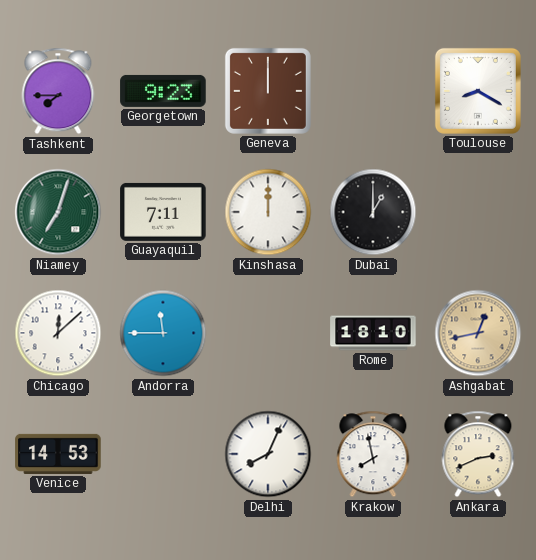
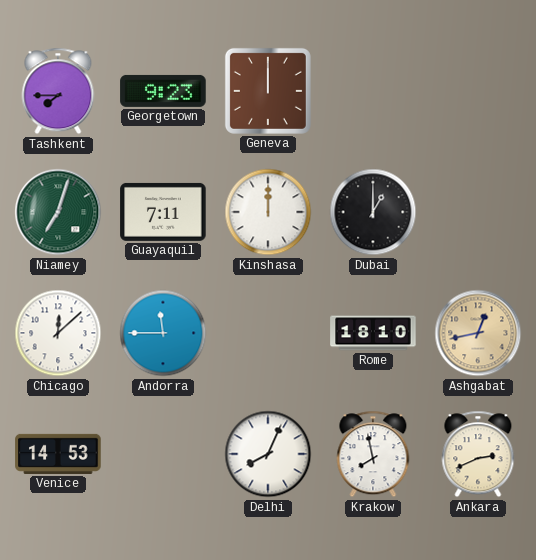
Toulouse: 8:20 -> none (478, 91)
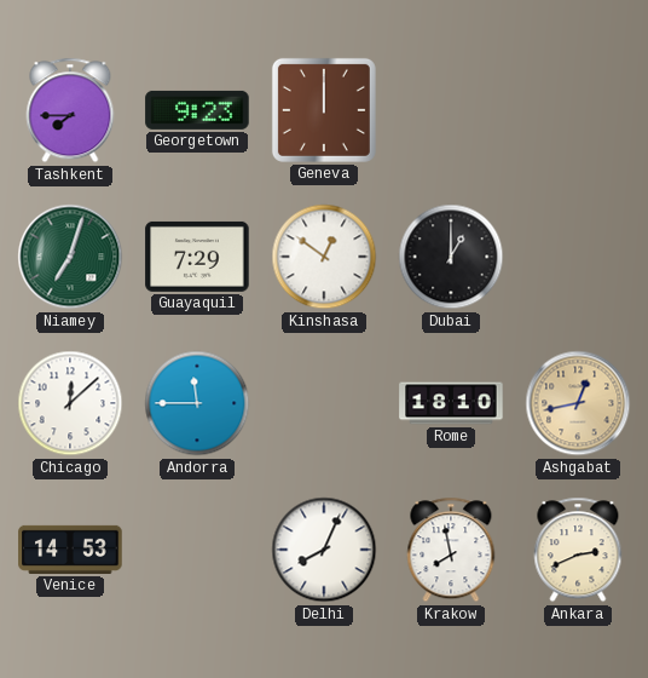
Guayaquil: 7:11 -> 7:29 (197, 257)
Kinshasa: 12:00 -> 12:51 (324, 257)
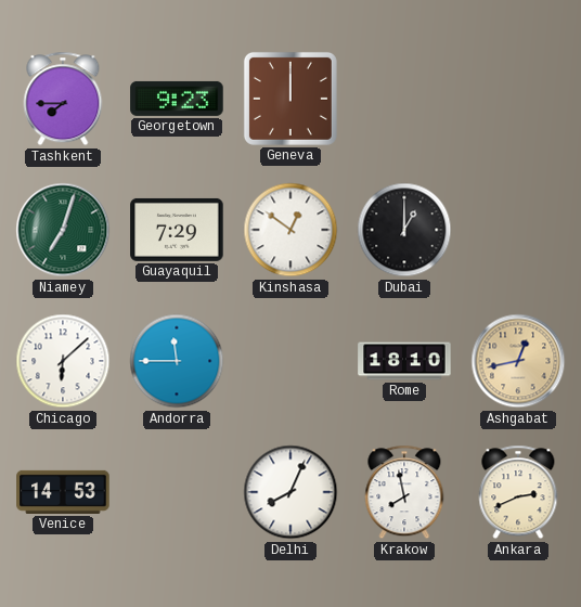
Chicago: 12:08 -> 6:08 (63, 361)
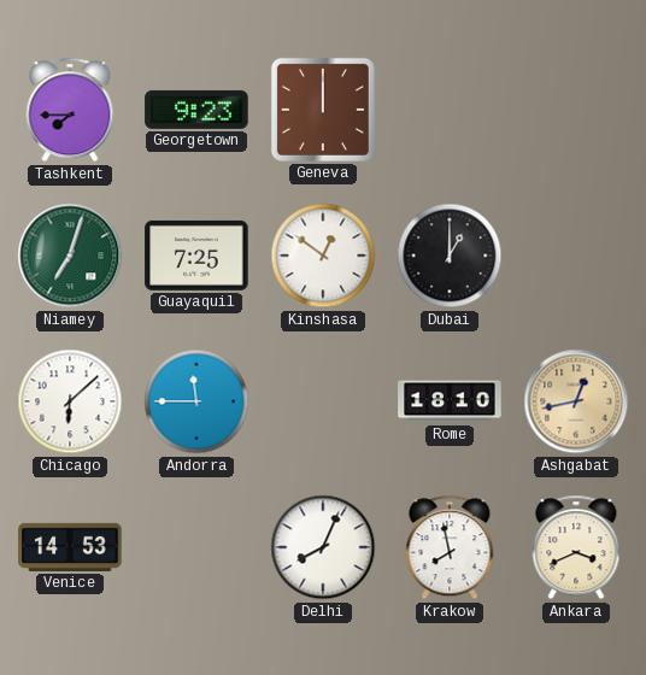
Guayaquil: 7:29 -> 7:25 (196, 256)
Ankara: 2:41 -> 3:41 (576, 547)
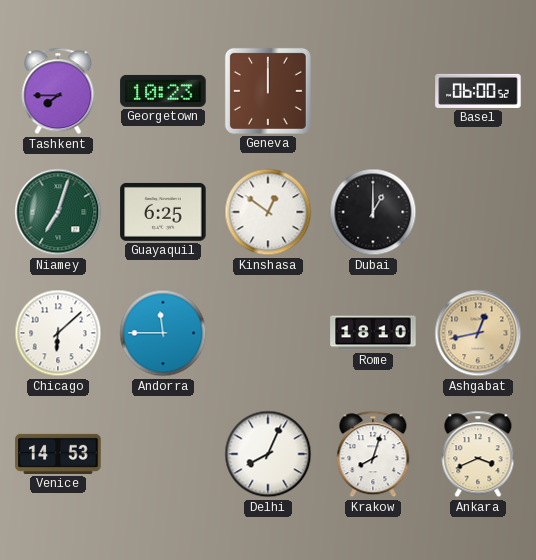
Georgetown: 9:23 -> 10:23 (163, 91)
Basel: none -> 06:00 (478, 91)
Guayaquil: 7:25 -> 6:25 (163, 212)
Krakow: 7:58 -> 8:03 (373, 454)
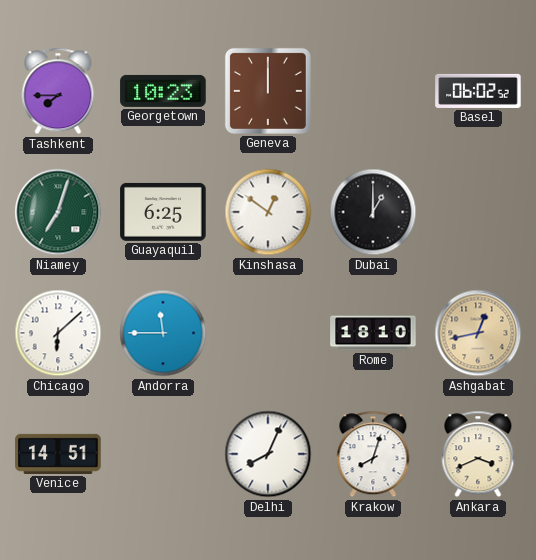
Basel: 06:00 -> 06:02 (478, 91)
Venice: 14:53 -> 14:51 (58, 454)
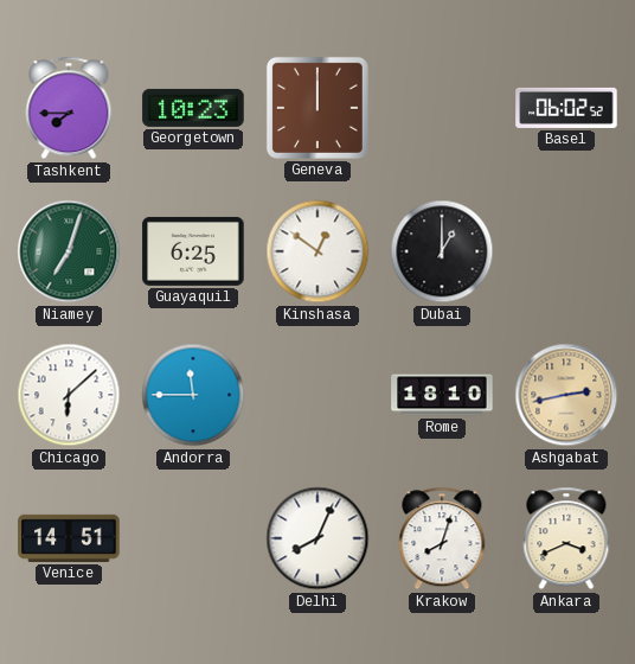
Ashgabat: 12:43 -> 2:43 (566, 395)
